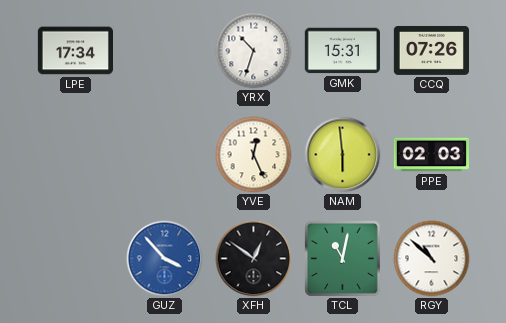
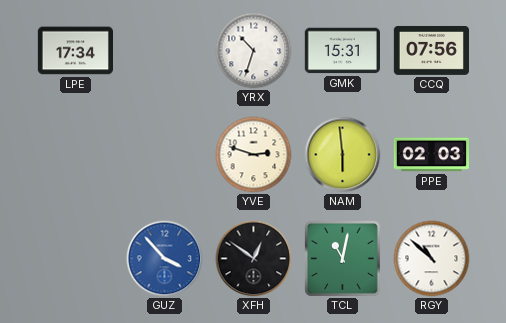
CCQ: 07:26 -> 07:56 (431, 50)
YVE: 12:26 -> 2:48 (254, 155)
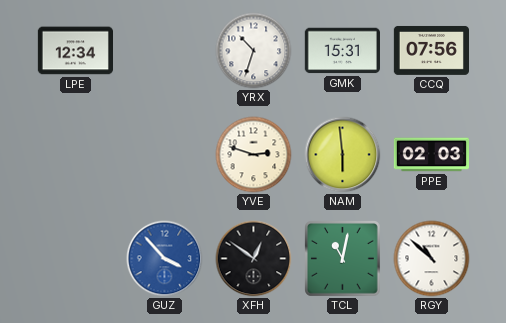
LPE: 17:34 -> 12:34 (75, 51)
